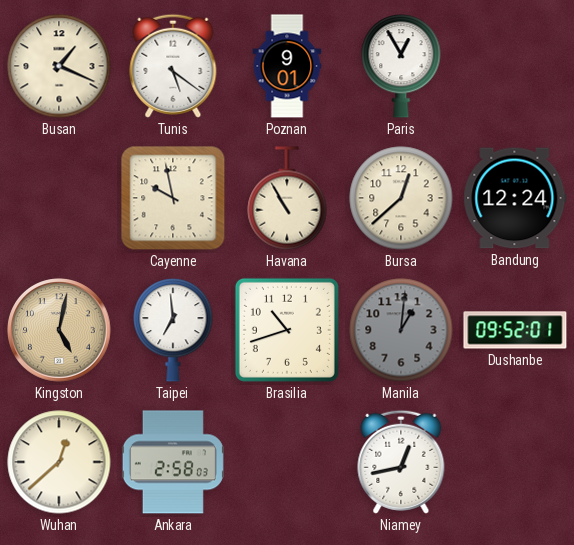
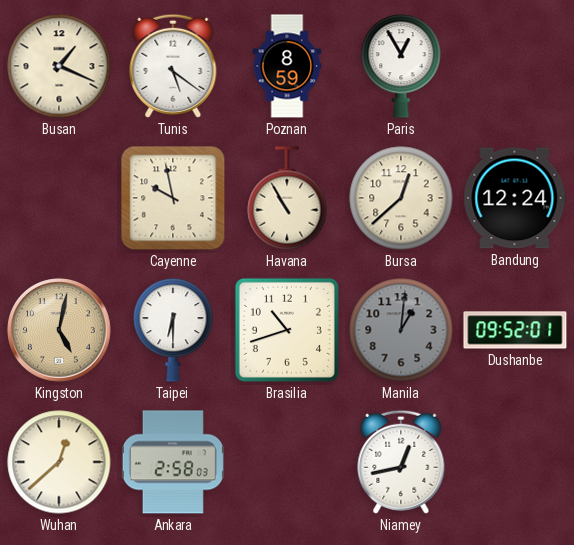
Poznan: 9:01 -> 8:59 (287, 66)
Taipei: 6:59 -> 6:30 (173, 330)
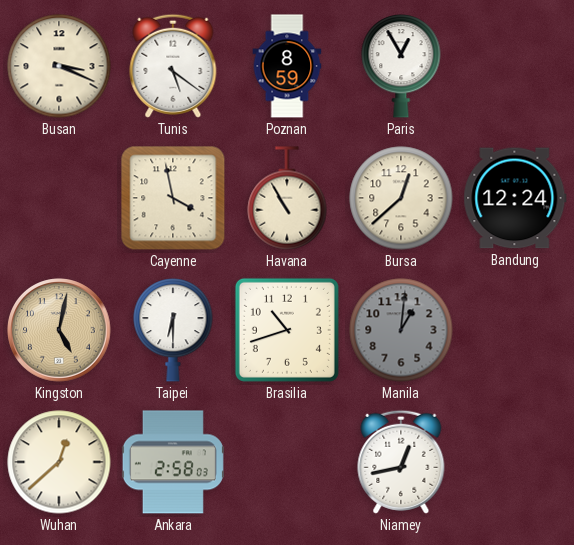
Busan: 1:19 -> 3:19 (59, 66)
Cayenne: 9:58 -> 3:58 (173, 198)
Dushanbe: 09:52 -> none (515, 330)
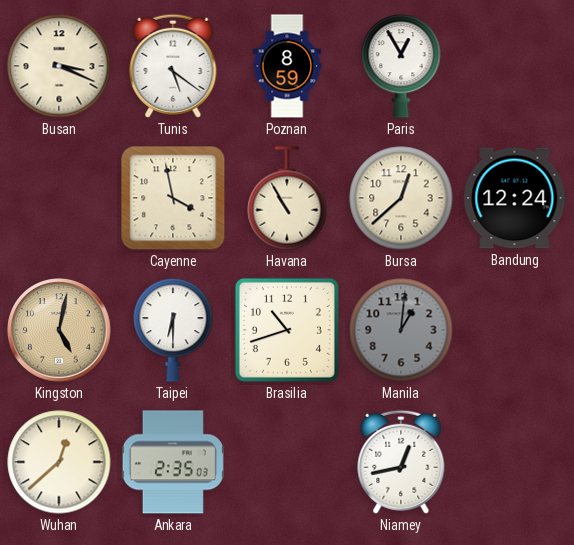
Ankara: 2:58 -> 2:35 (173, 462)
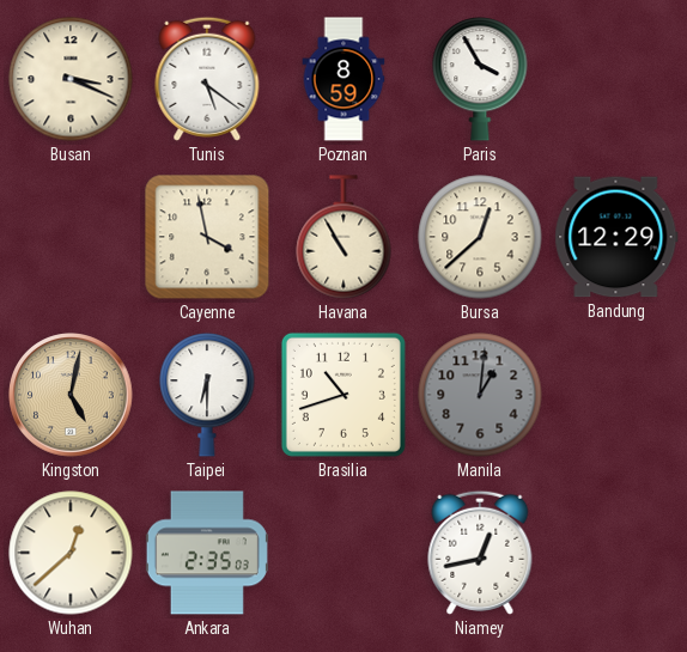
Paris: 12:55 -> 3:55 (480, 79)
Bandung: 12:24 -> 12:29 (616, 237)
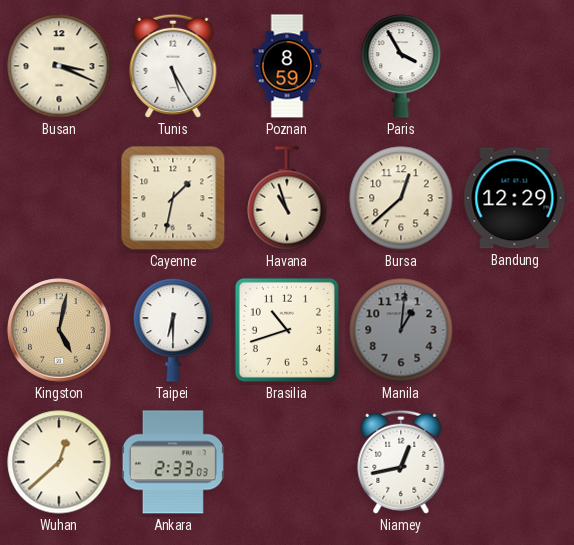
Tunis: 5:21 -> 5:25 (173, 66)
Cayenne: 3:58 -> 1:32 (173, 198)
Havana: 10:55 -> 10:57 (287, 198)
Ankara: 2:35 -> 2:33 (173, 462)
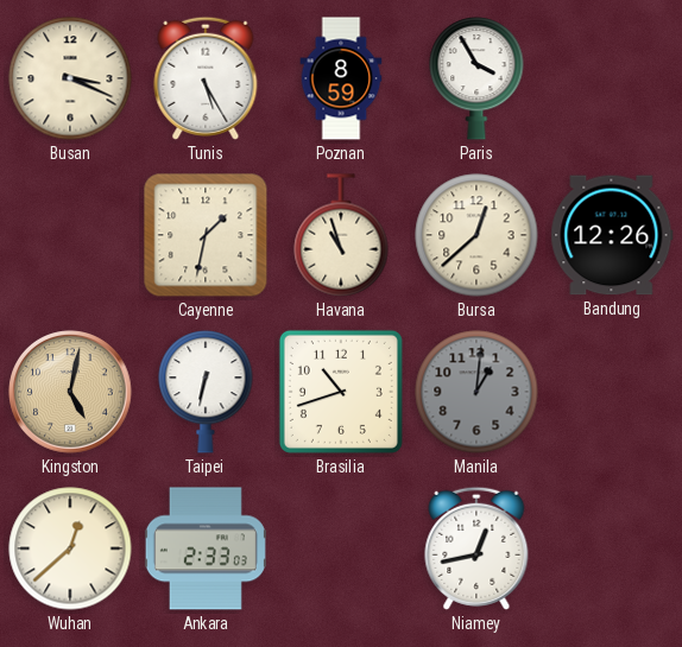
Bandung: 12:29 -> 12:26 (612, 235)
Taipei: 6:30 -> 6:32 (206, 392)
